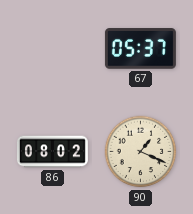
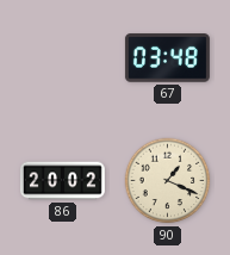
67: 05:37 -> 03:48 (167, 58)
86: 08:02 -> 20:02 (62, 181)
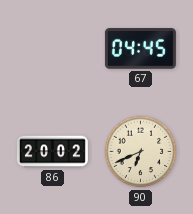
67: 03:48 -> 04:45 (140, 49)
90: 1:19 -> 6:41 (141, 152)
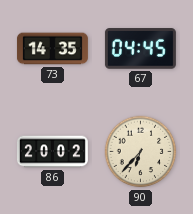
73: none -> 14:35 (52, 49)
90: 6:41 -> 6:37 (141, 152)
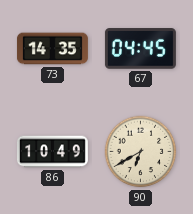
86: 20:02 -> 10:49 (52, 152)
90: 6:37 -> 6:40 (141, 152)
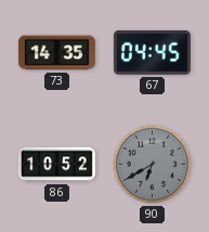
86: 10:49 -> 10:52 (56, 165)
90 dial: cream -> grey (153, 165)
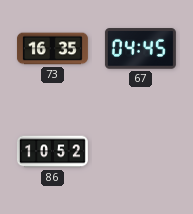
73: 14:35 -> 16:35 (52, 49)
90: 6:40 -> none (153, 165)
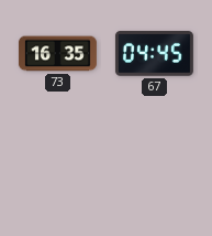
86: 10:52 -> none (52, 152)
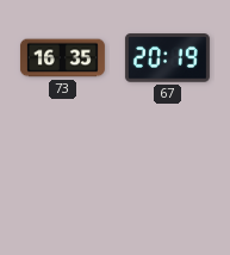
67: 04:45 -> 20:19 (167, 58)
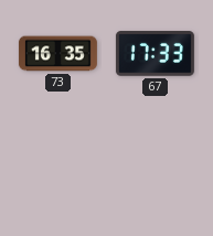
67: 20:19 -> 17:33 (155, 54)
